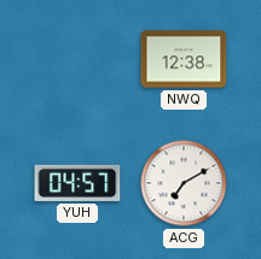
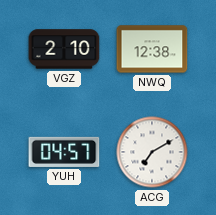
VGZ: none -> 2:10 (64, 49)
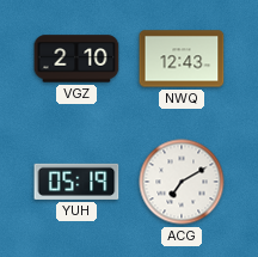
NWQ: 12:38 -> 12:43 (182, 59)
YUH: 04:57 -> 05:19 (76, 182)
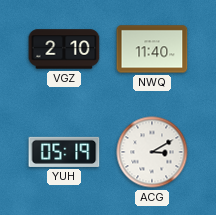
NWQ: 12:43 -> 11:40 (152, 49)
ACG: 7:10 -> 3:10 (152, 152)
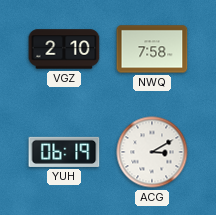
NWQ: 11:40 -> 7:58 (152, 49)
YUH: 05:19 -> 06:19 (64, 152)
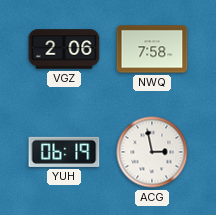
VGZ: 2:10 -> 2:06 (64, 49)
ACG: 3:10 -> 2:58 (152, 152)
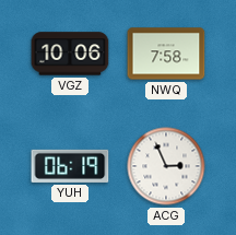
VGZ: 2:06 -> 10:06 (70, 54)
ACG: 2:58 -> 2:56 (166, 166)
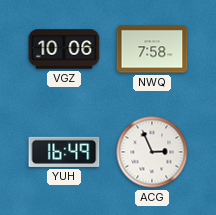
YUH: 06:19 -> 16:49 (64, 152)
